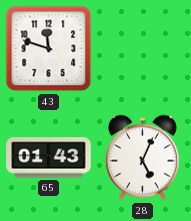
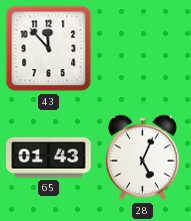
43: 11:48 -> 11:53 (49, 49)
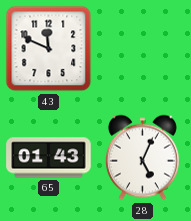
43: 11:53 -> 11:49 (49, 49)
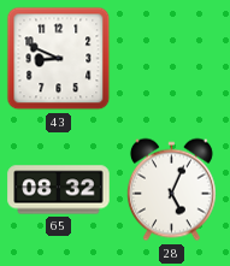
43: 11:49 -> 8:49 (59, 59)
65: 01:43 -> 08:32 (59, 190)
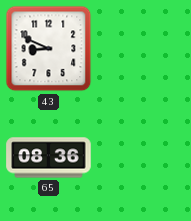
65: 08:32 -> 08:36 (49, 158)
28: 5:04 -> none (171, 190)
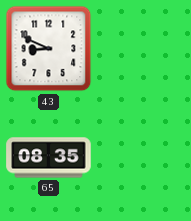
65: 08:36 -> 08:35 (49, 158)
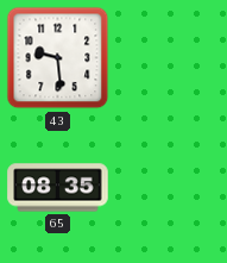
43: 8:49 -> 9:29 (58, 58)
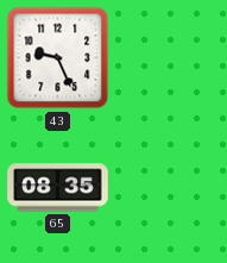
43: 9:29 -> 9:26 (58, 58)
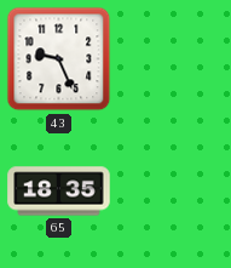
65: 08:35 -> 18:35 (59, 192)
